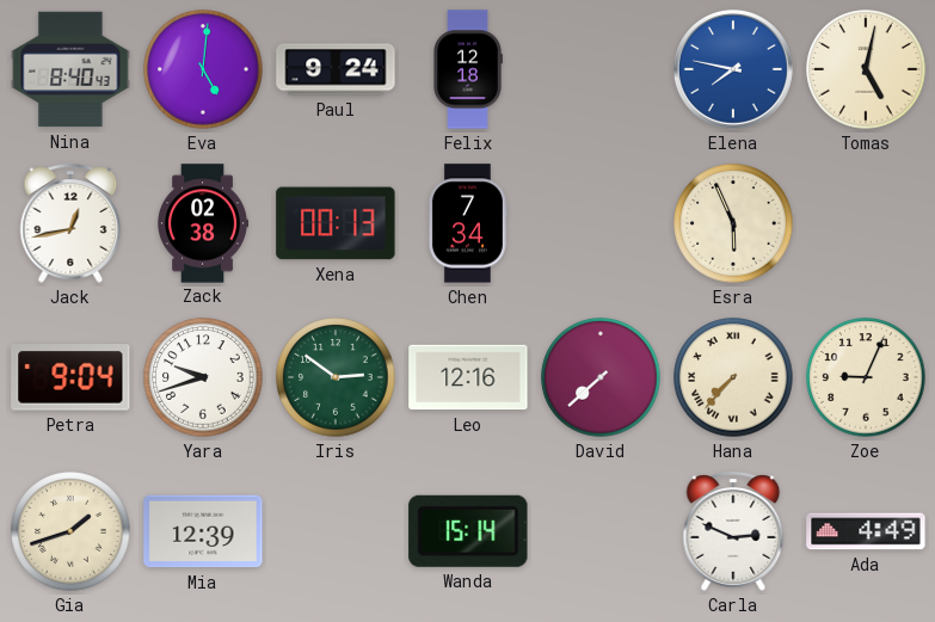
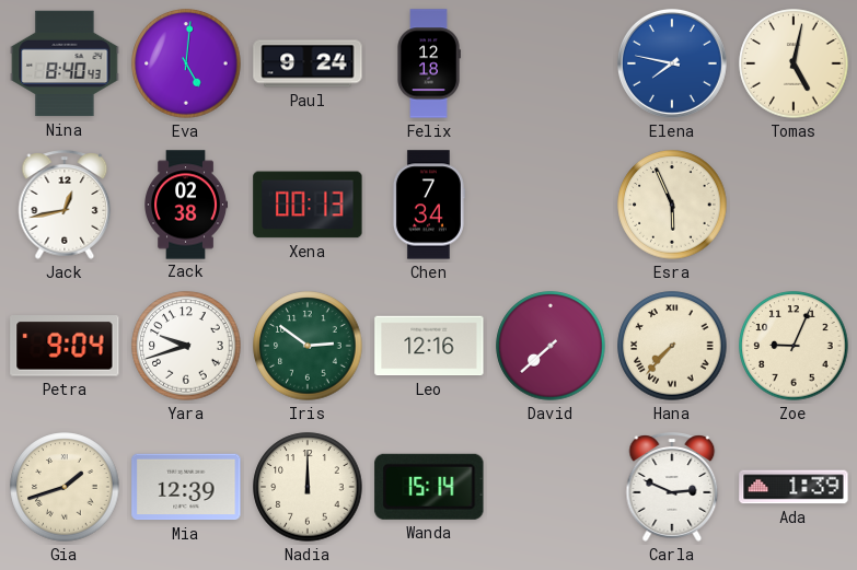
Nadia: none -> 12:00 (308, 487)
Ada: 4:49 -> 1:39 (794, 487)
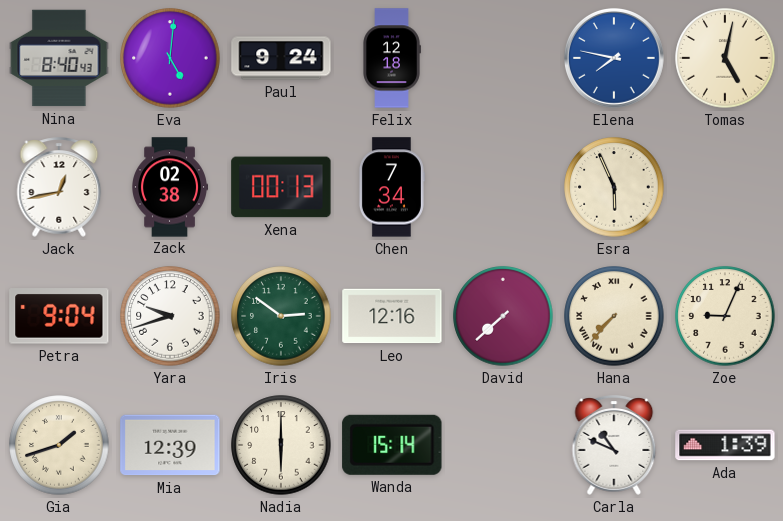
Nadia: 12:00 -> 6:00 (281, 445)
Carla: 2:49 -> 10:49 (614, 445)
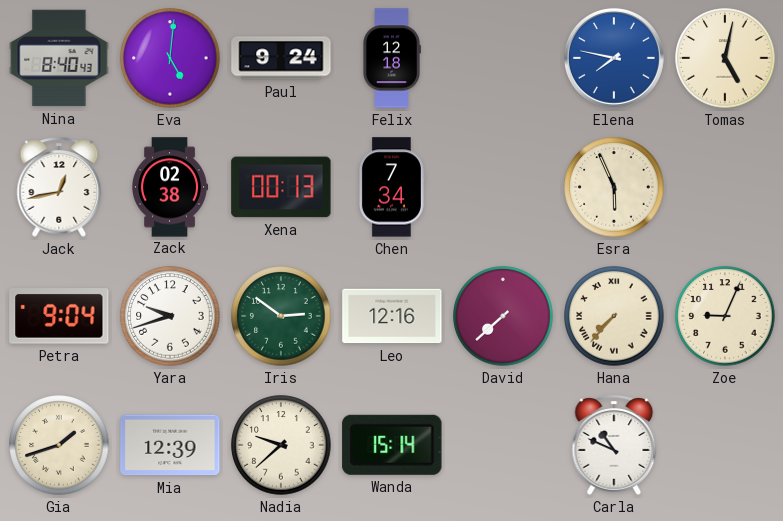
Nadia: 6:00 -> 9:38 (281, 445)
Ada: 1:39 -> none (725, 445)
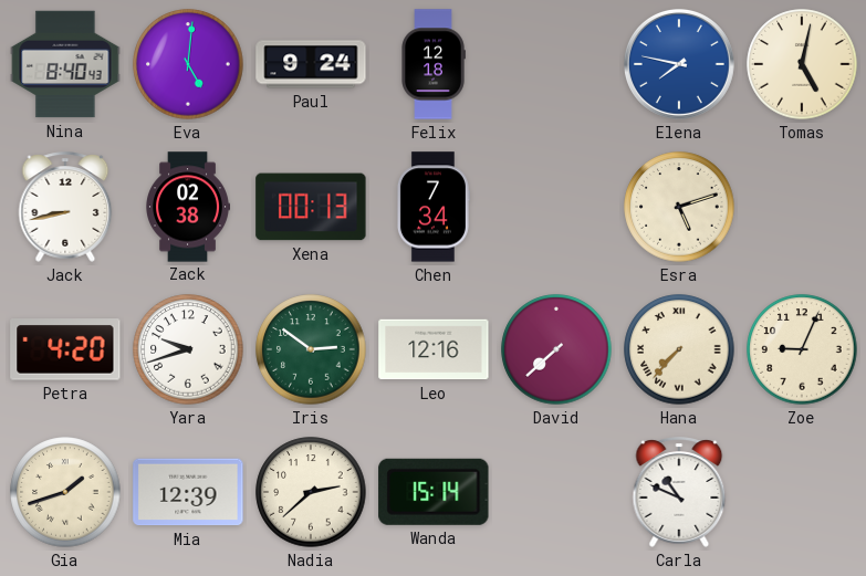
Jack: 12:43 -> 8:43 (65, 207)
Esra: 5:56 -> 5:12 (679, 207)
Petra: 9:04 -> 4:20 (65, 349)
Nadia: 9:38 -> 2:38 (311, 492)
